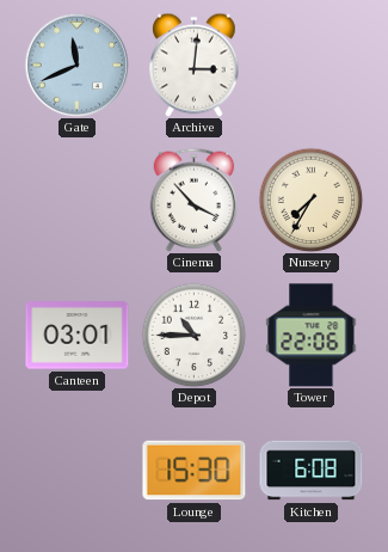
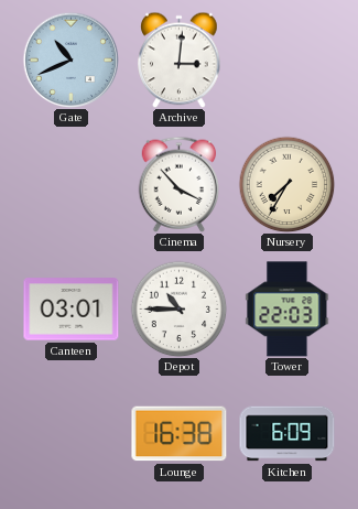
Gate: 11:41 -> 10:41 (70, 59)
Tower: 22:06 -> 22:03 (288, 310)
Lounge: 15:30 -> 16:38 (180, 434)
Kitchen: 6:08 -> 6:09 (288, 434)
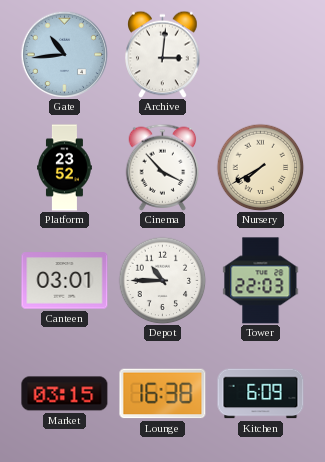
Gate: 10:41 -> 10:44 (64, 54)
Platform: none -> 23:52 (65, 168)
Nursery: 7:35 -> 7:40 (260, 167)
Market: none -> 03:15 (65, 394)
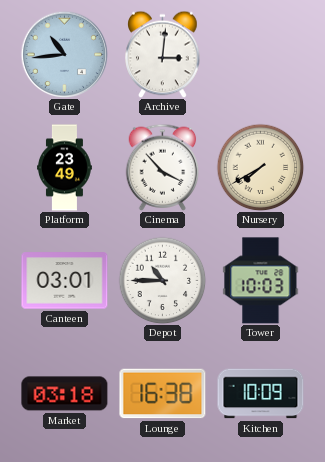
Platform: 23:52 -> 23:49 (65, 168)
Tower: 22:03 -> 10:03 (261, 281)
Market: 03:15 -> 03:18 (65, 394)
Kitchen: 6:09 -> 10:09 (261, 394)
